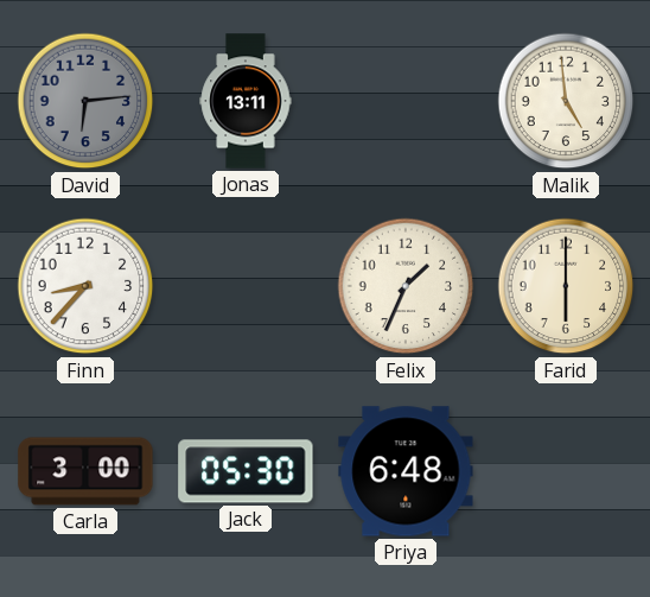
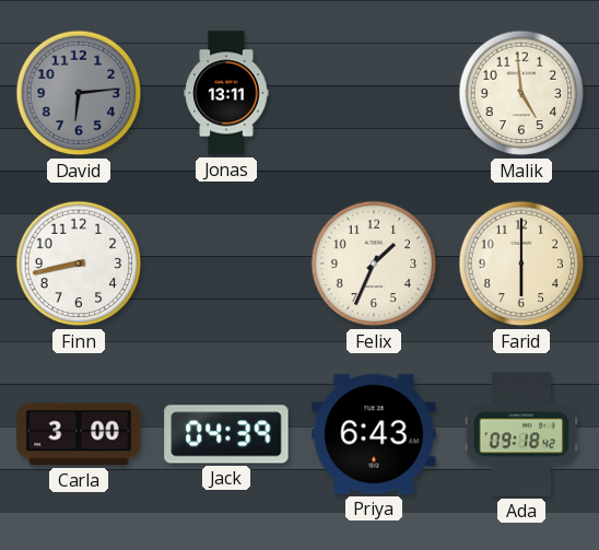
Finn: 8:37 -> 8:43 (79, 264)
Jack: 05:30 -> 04:39 (226, 434)
Priya: 6:48 -> 6:43 (374, 434)
Ada: none -> 09:18 (521, 434)
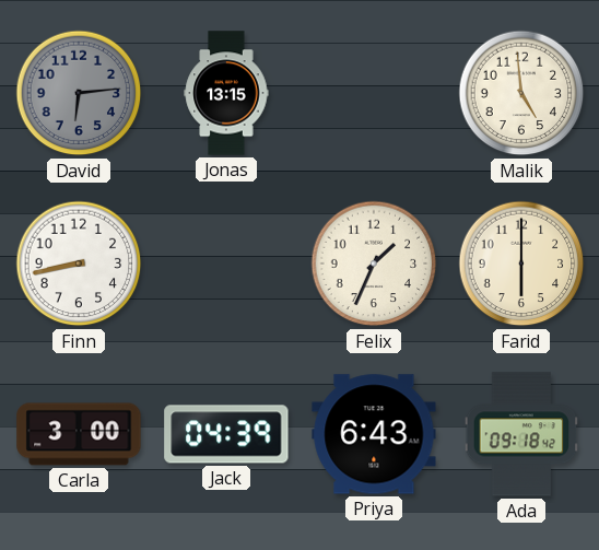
Jonas: 13:11 -> 13:15 (226, 93)
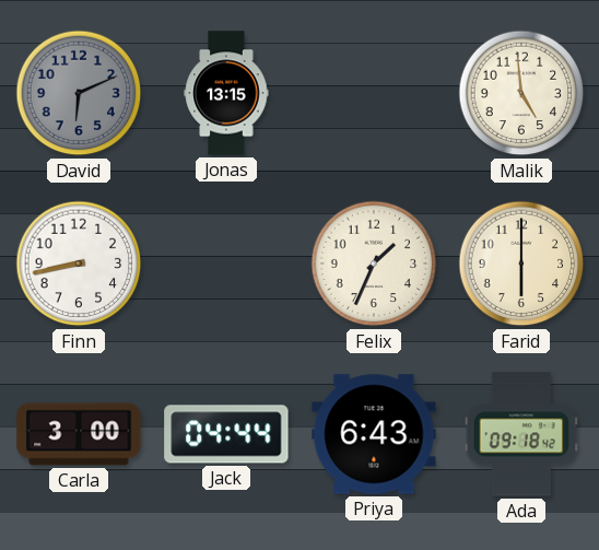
David: 6:14 -> 6:11 (79, 93)
Jack: 04:39 -> 04:44 (226, 434)
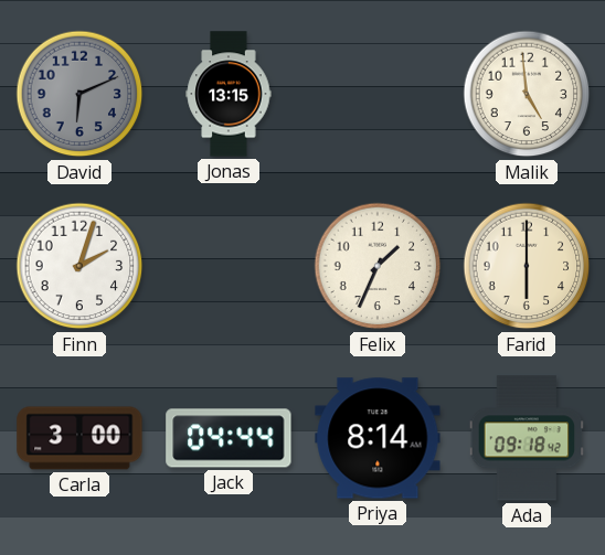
Finn: 8:43 -> 2:03 (79, 266)
Priya: 6:43 -> 8:14 (378, 438)
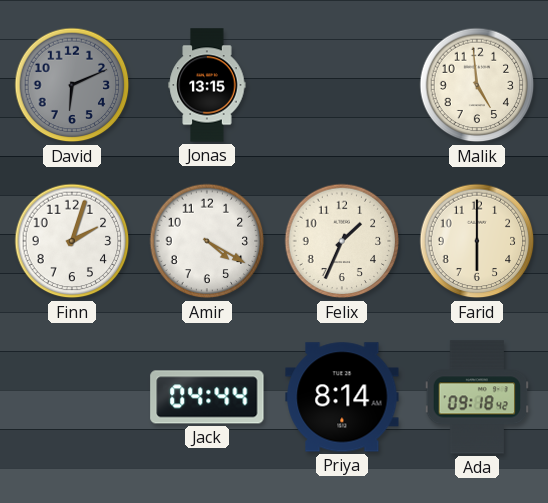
Amir: none -> 4:20 (207, 241)
Carla: 3:00 -> none (79, 438)
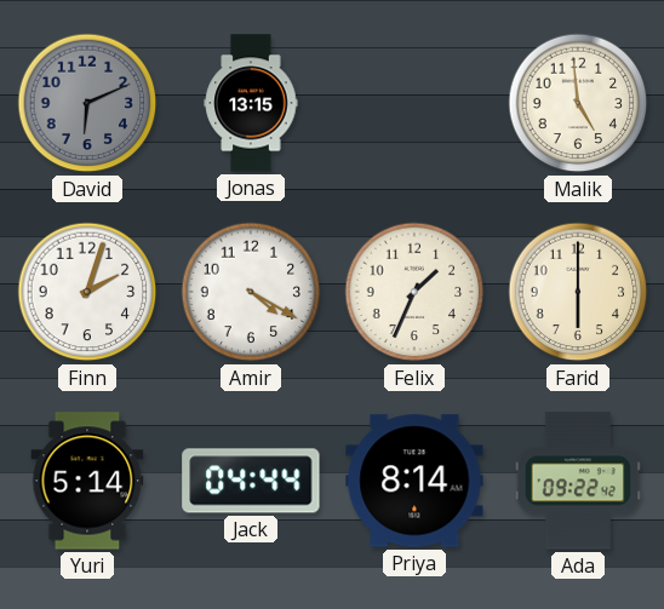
Yuri: none -> 5:14 (87, 481)
Ada: 09:18 -> 09:22 (578, 481)
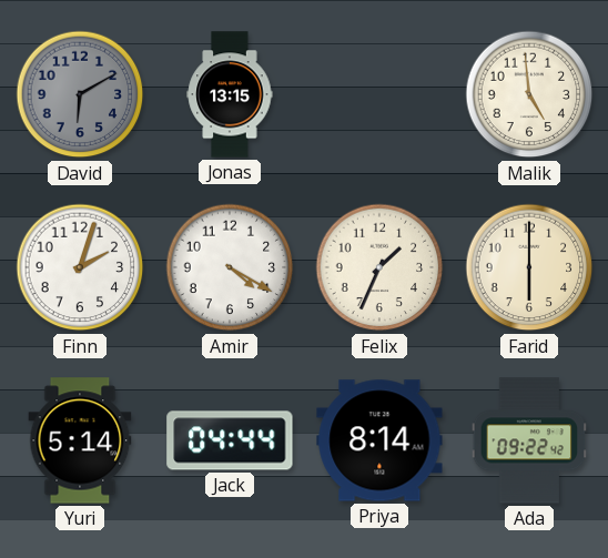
David: 6:11 -> 6:10 (80, 94)
